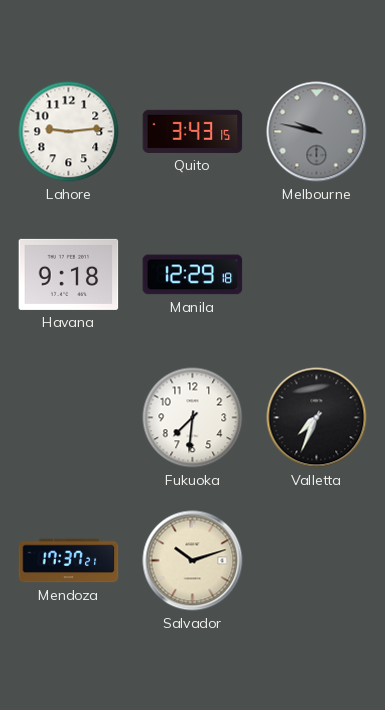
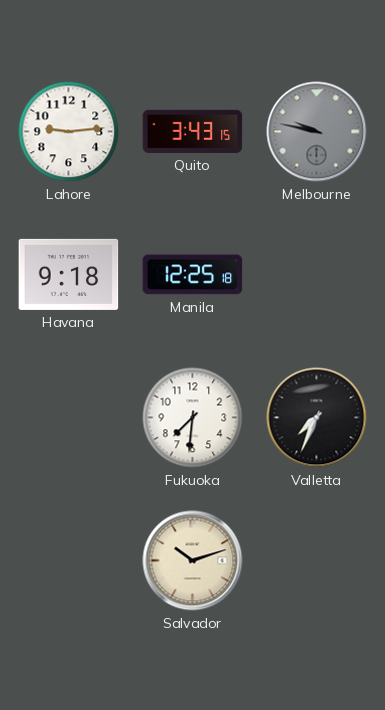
Manila: 12:29 -> 12:25 (193, 275)
Mendoza: 17:37 -> none (69, 561)
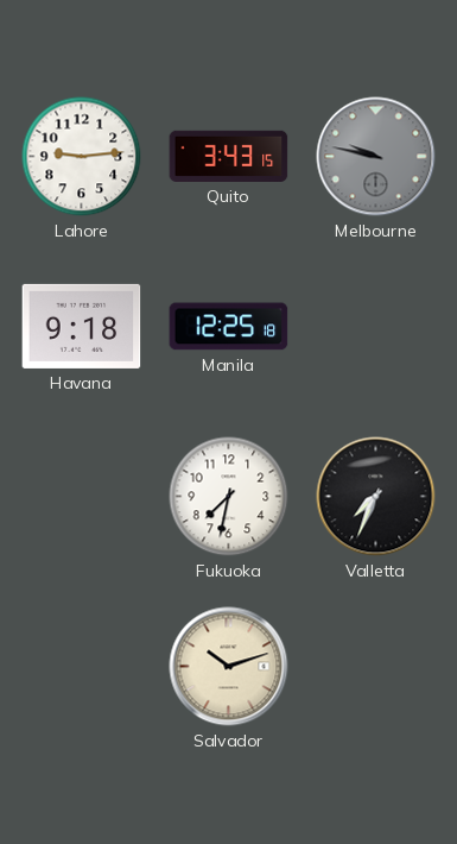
Fukuoka: 7:31 -> 7:32 (229, 497)
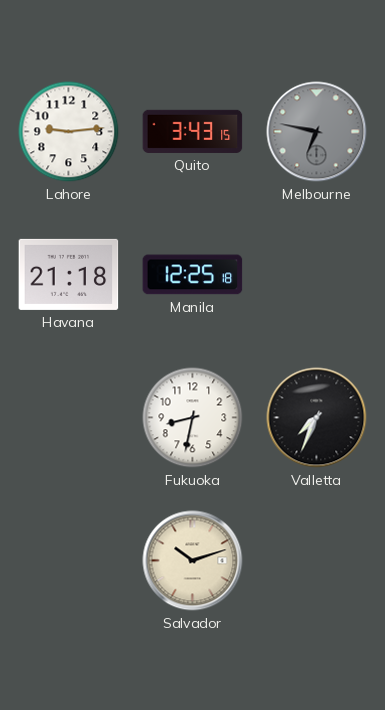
Melbourne: 9:47 -> 6:47 (317, 132)
Havana: 9:18 -> 21:18 (69, 274)
Fukuoka: 7:32 -> 8:32 (193, 418)
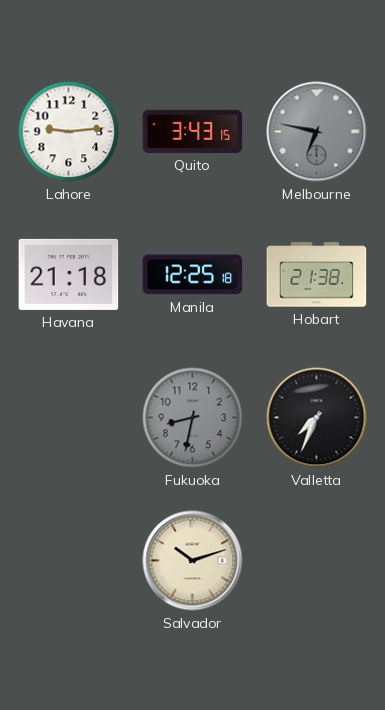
Hobart: none -> 21:38 (317, 275)
Fukuoka dial: white -> grey (193, 418)
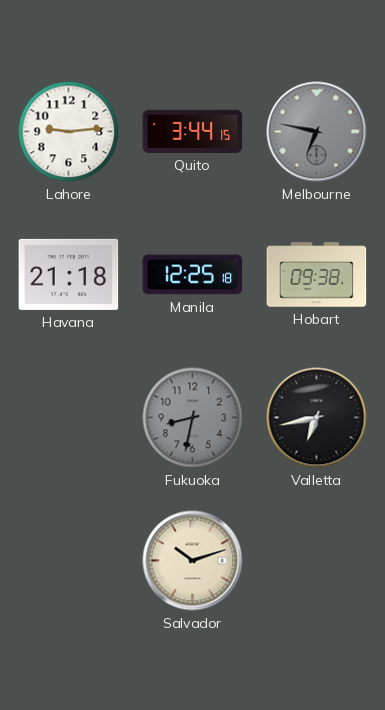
Quito: 3:43 -> 3:44 (193, 131)
Hobart: 21:38 -> 09:38 (317, 275)
Valletta: 7:34 -> 6:43 (317, 418)
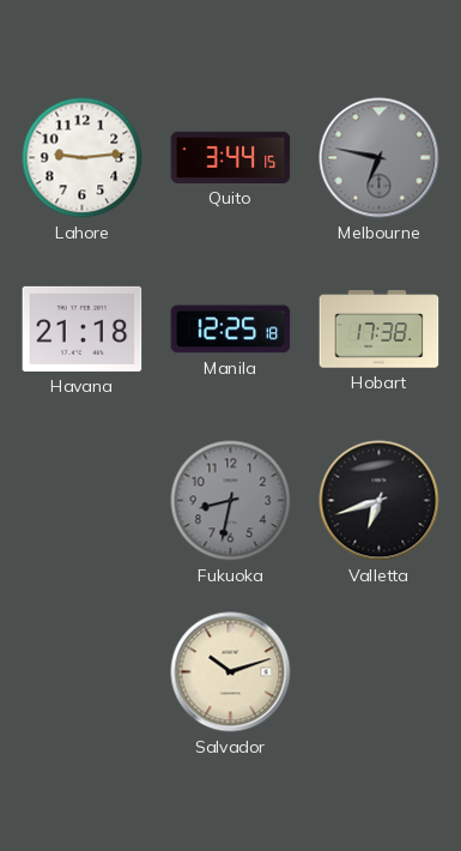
Hobart: 09:38 -> 17:38 (380, 330)
Valletta: 6:43 -> 6:42 (380, 501)
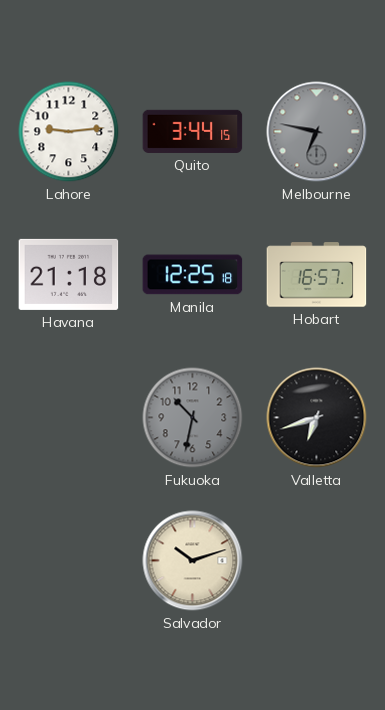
Hobart: 17:38 -> 16:57 (317, 275)
Fukuoka: 8:32 -> 10:32 (193, 418)
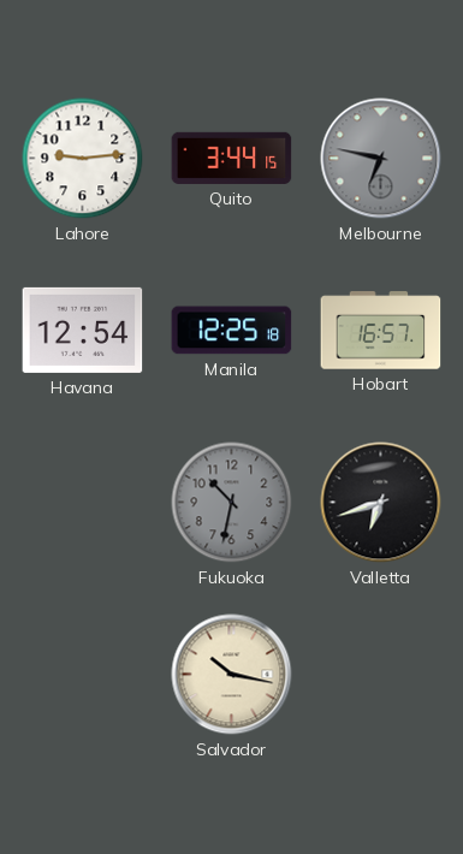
Havana: 21:18 -> 12:54 (83, 330)
Salvador: 10:12 -> 10:17 (232, 675)
